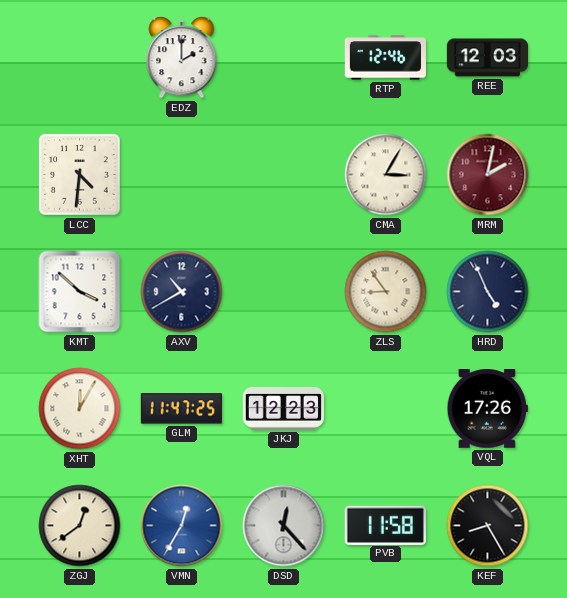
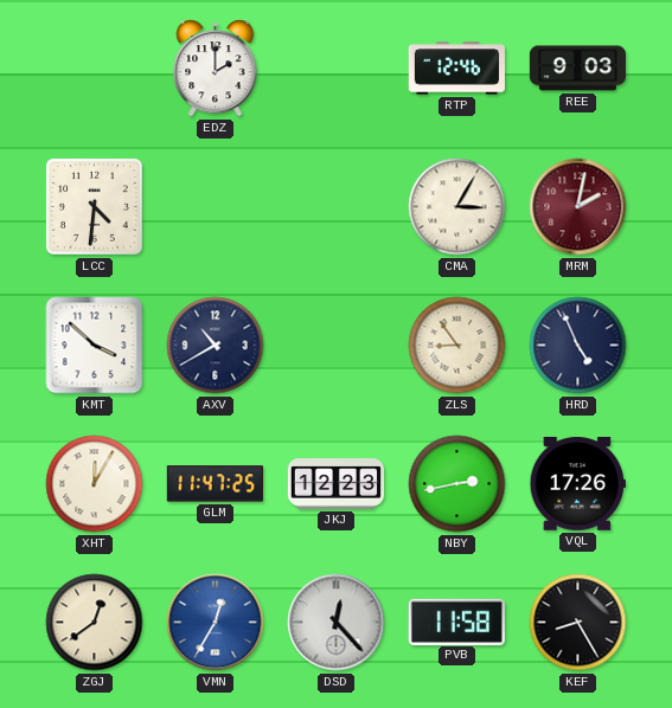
REE: 12:03 -> 9:03 (577, 69)
NBY: none -> 2:43 (457, 484)
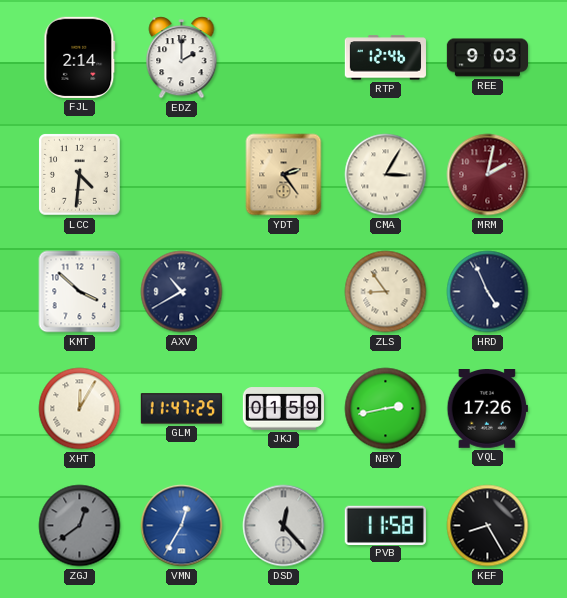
FJL: none -> 2:14 (80, 57)
YDT: none -> 2:24 (284, 175)
JKJ: 12:23 -> 01:59 (283, 409)
ZGJ dial: cream -> grey (80, 526)
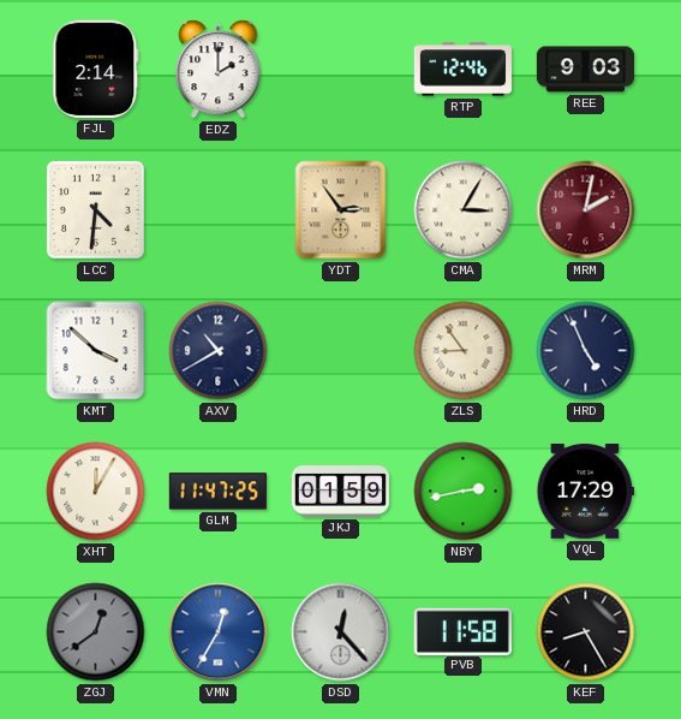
YDT: 2:24 -> 2:54 (341, 210)
VQL: 17:26 -> 17:29 (585, 492)
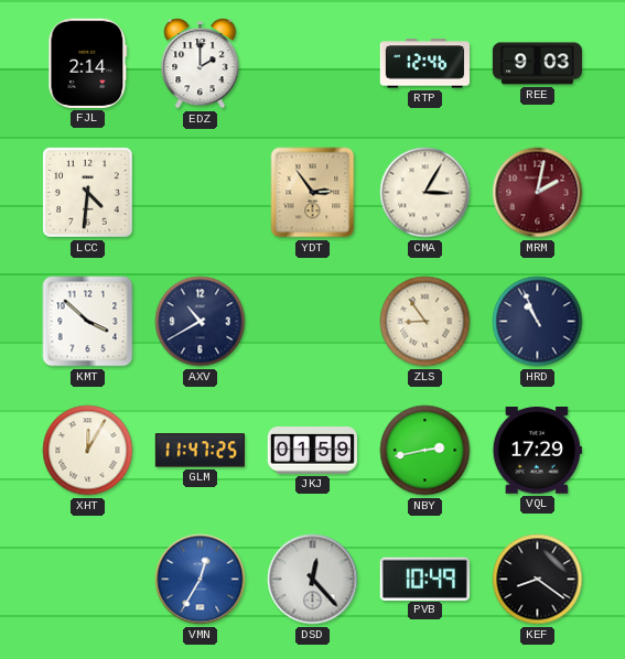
HRD: 4:56 -> 10:56 (538, 322)
ZGJ: 12:39 -> none (96, 632)
PVB: 11:58 -> 10:49 (424, 579)
KEF: 8:25 -> 8:21 (538, 580)
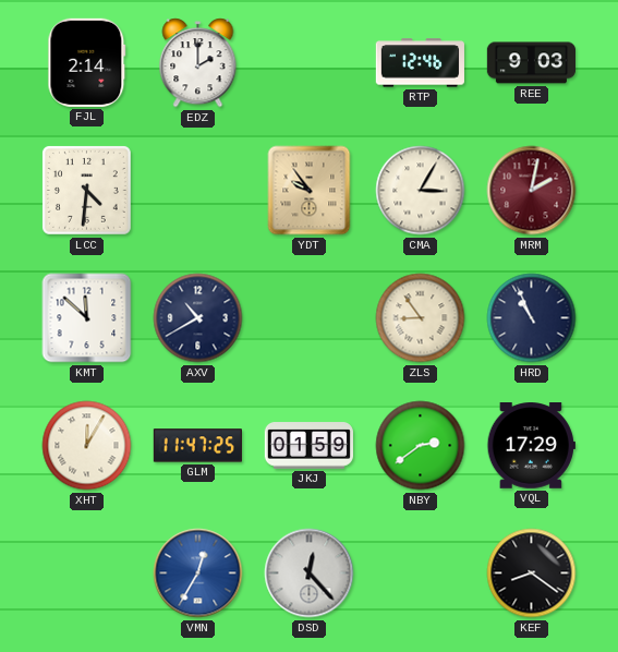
YDT: 2:54 -> 9:54 (310, 191)
KMT: 3:52 -> 11:52 (87, 318)
NBY: 2:43 -> 2:39 (421, 446)
PVB: 10:49 -> none (424, 579)
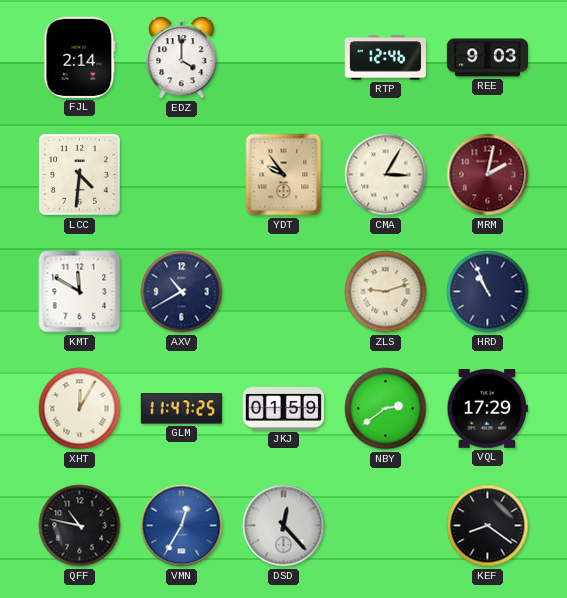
EDZ: 2:00 -> 4:00 (182, 58)
KMT: 11:52 -> 11:50 (80, 292)
ZLS: 8:54 -> 9:12 (386, 292)
QFF: none -> 10:47 (80, 526)
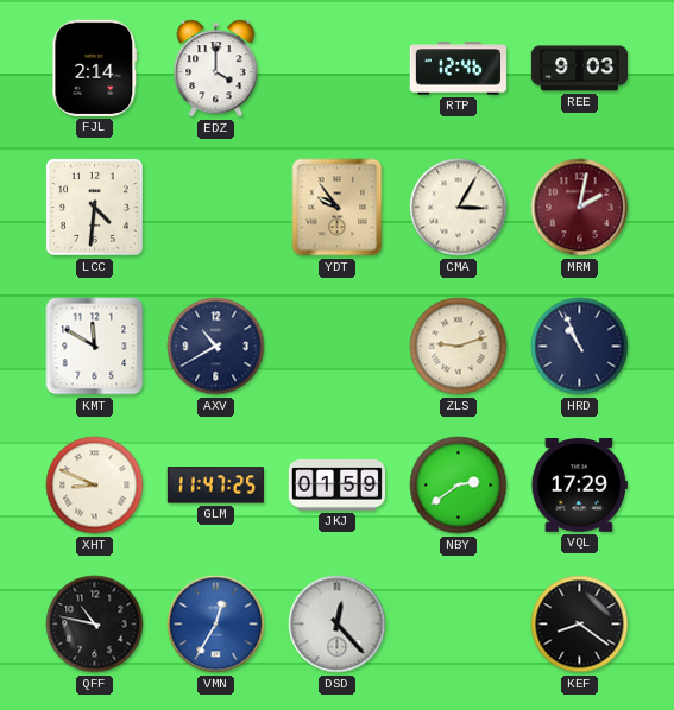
XHT: 12:05 -> 8:49 (95, 486)
